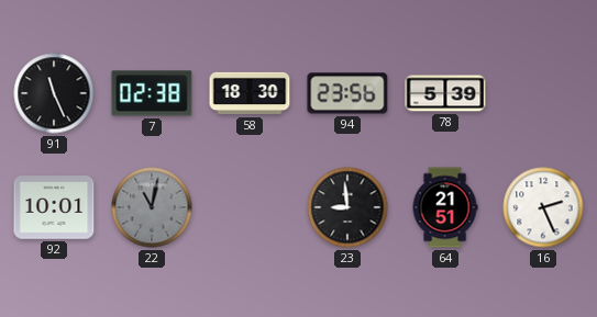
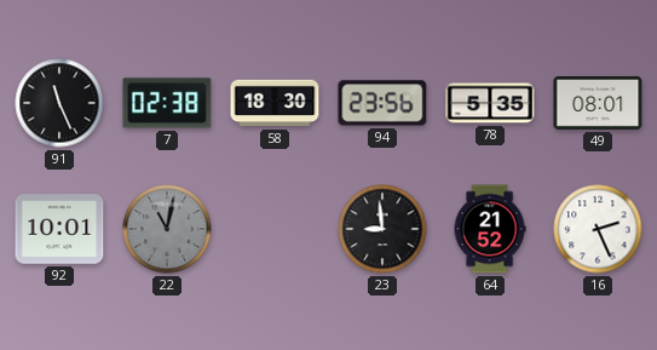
78: 5:39 -> 5:35 (490, 103)
49: none -> 08:01 (598, 104)
64: 21:51 -> 21:52 (490, 229)
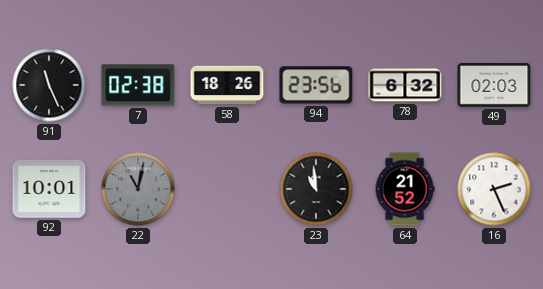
58: 18:30 -> 18:26 (227, 85)
78: 5:35 -> 6:32 (405, 85)
49: 08:01 -> 02:03 (494, 86)
23: 8:59 -> 10:59 (316, 189)
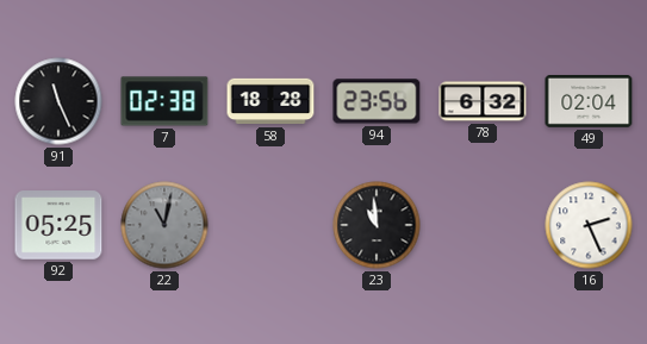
58: 18:26 -> 18:28 (270, 101)
49: 02:03 -> 02:04 (589, 102)
92: 10:01 -> 05:25 (58, 225)
64: 21:52 -> none (405, 189)
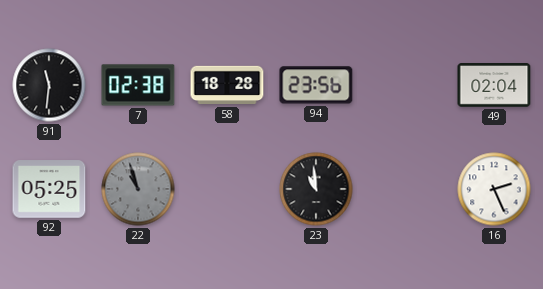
91: 11:26 -> 11:31 (49, 85)
78: 6:32 -> none (483, 101)
22: 11:02 -> 10:57 (138, 189)
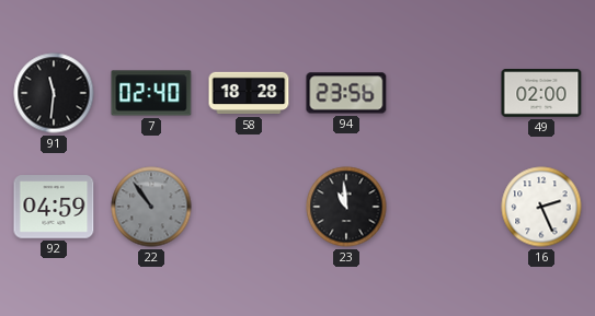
7: 02:38 -> 02:40 (151, 93)
49: 02:04 -> 02:00 (541, 94)
92: 05:25 -> 04:59 (54, 207)
22: 10:57 -> 10:54 (151, 207)
